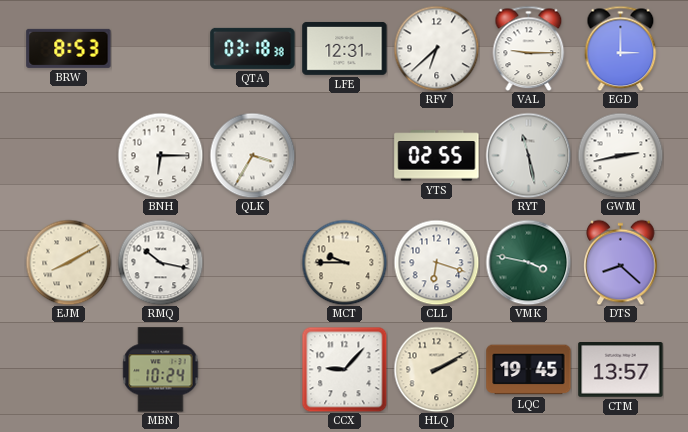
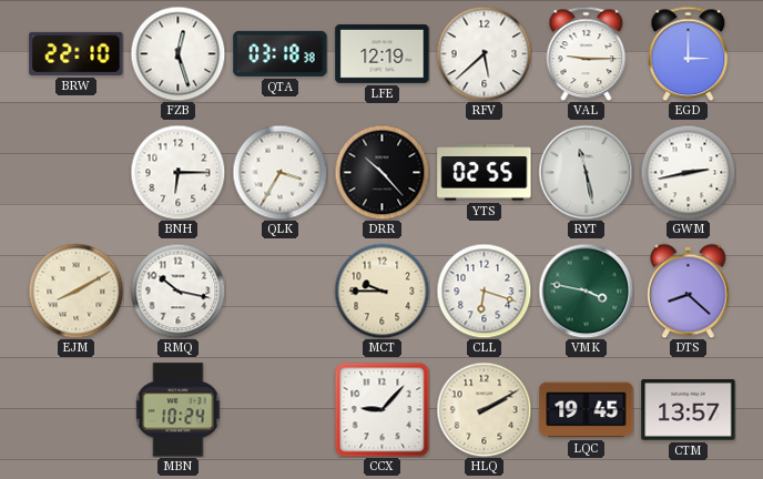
BRW: 8:53 -> 22:10 (77, 53)
FZB: none -> 12:27 (177, 53)
LFE: 12:31 -> 12:19 (383, 53)
RFV: 6:38 -> 5:38 (484, 53)
DRR: none -> 10:23 (381, 172)
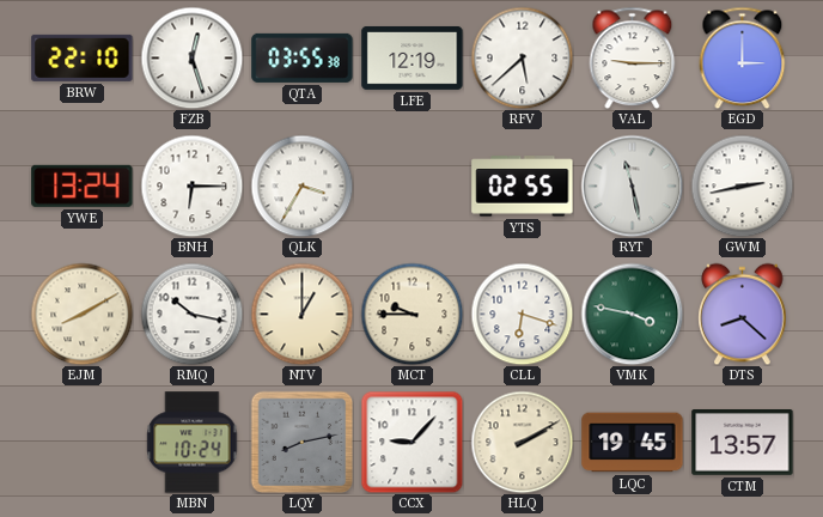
QTA: 03:18 -> 03:55 (303, 57)
YWE: none -> 13:24 (83, 185)
DRR: 10:23 -> none (381, 172)
NTV: none -> 1:00 (301, 314)
LQY: none -> 8:13 (301, 442)
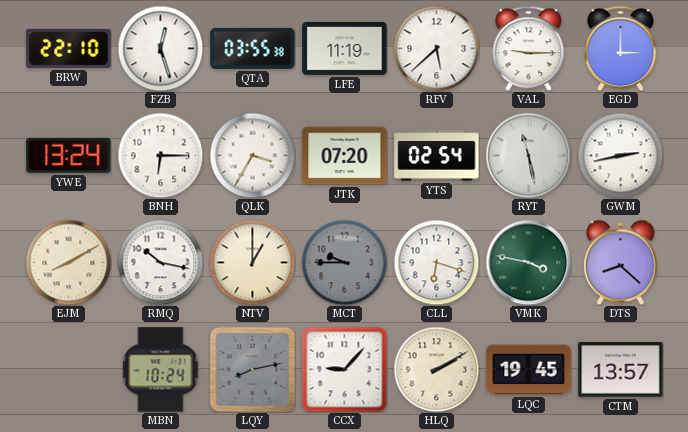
LFE: 12:19 -> 11:19 (345, 48)
JTK: none -> 07:20 (345, 156)
YTS: 02:55 -> 02:54 (437, 156)
MCT dial: cream -> grey (344, 262)
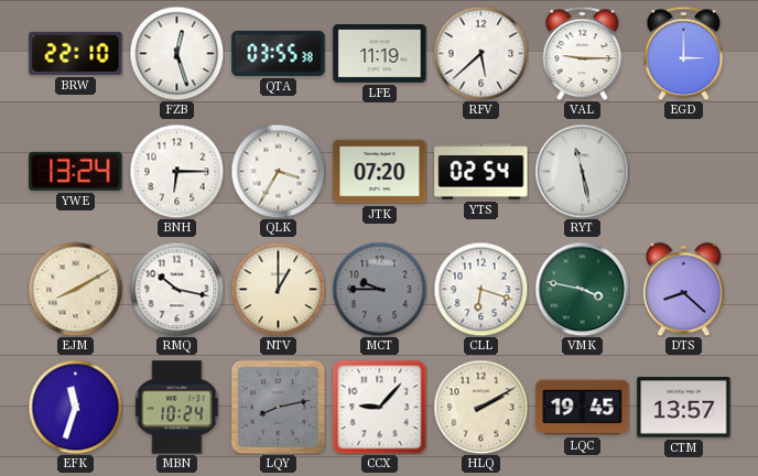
GWM: 2:43 -> none (620, 155)
EFK: none -> 11:33 (75, 407)
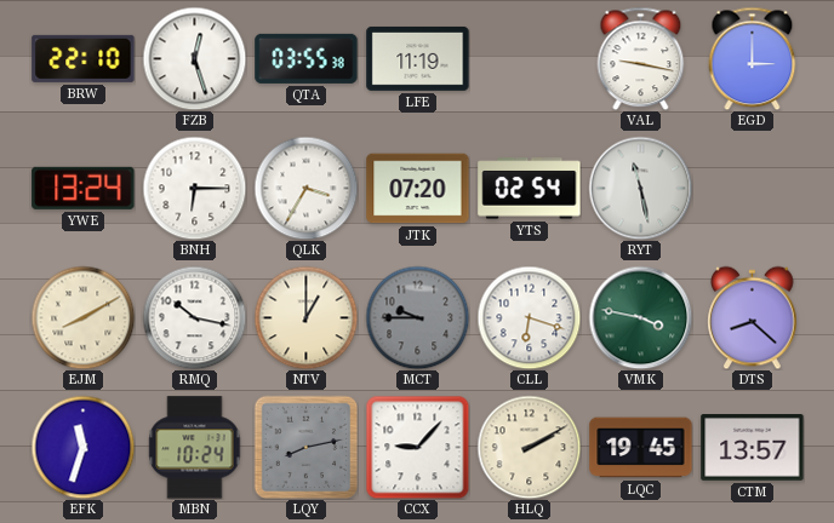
RFV: 5:38 -> none (480, 53)
VAL: 9:15 -> 9:17 (641, 58)
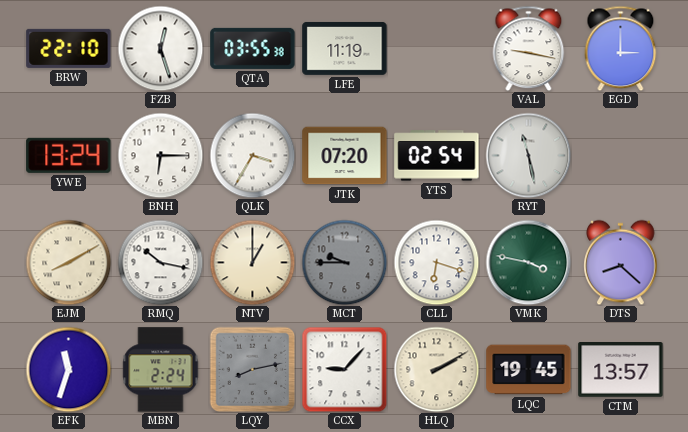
MBN: 10:24 -> 2:24 (161, 370)
